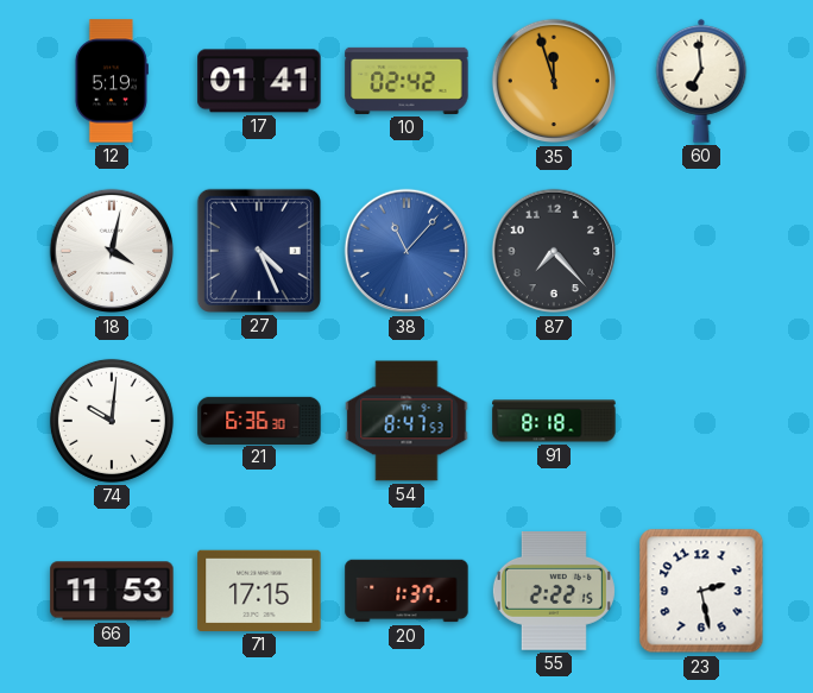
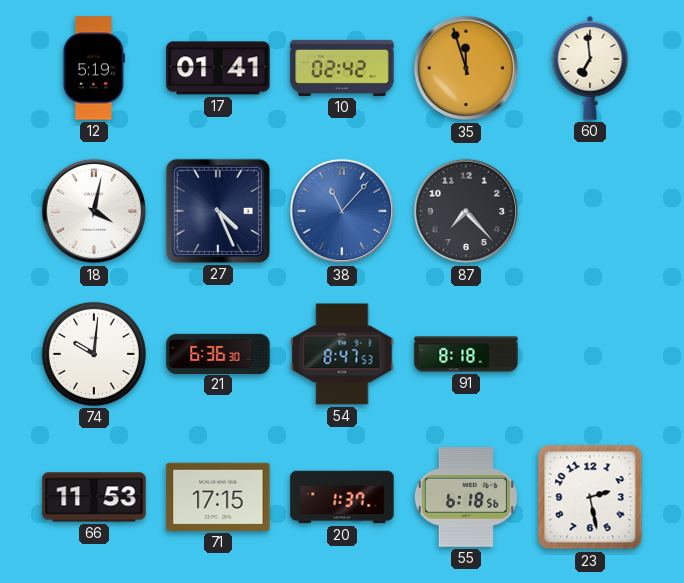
55: 2:22 -> 6:18 (466, 498)
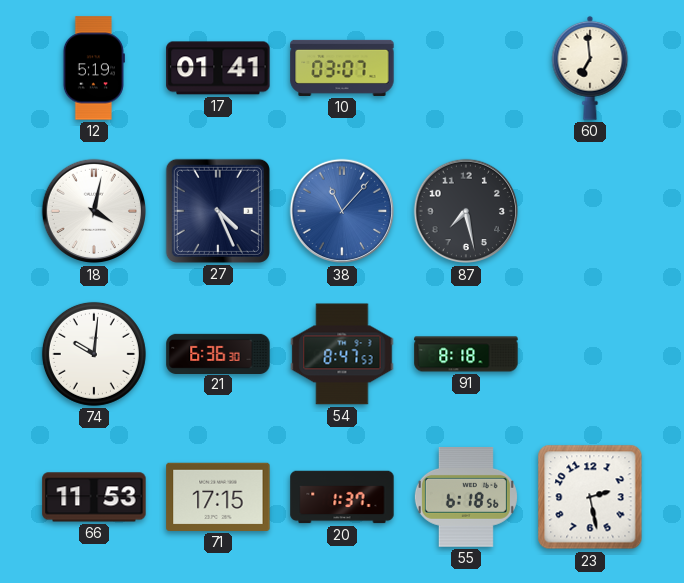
10: 02:42 -> 03:07 (342, 68)
35: 11:57 -> none (466, 68)
87: 7:23 -> 7:28 (466, 211)
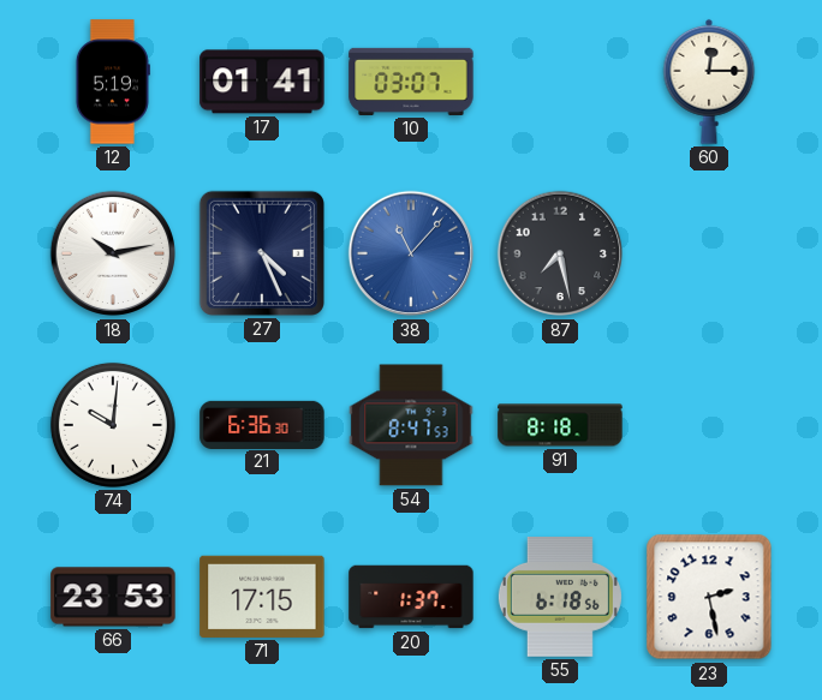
60: 6:59 -> 12:15 (709, 82)
18: 4:02 -> 10:13 (113, 253)
66: 11:53 -> 23:53 (113, 597)
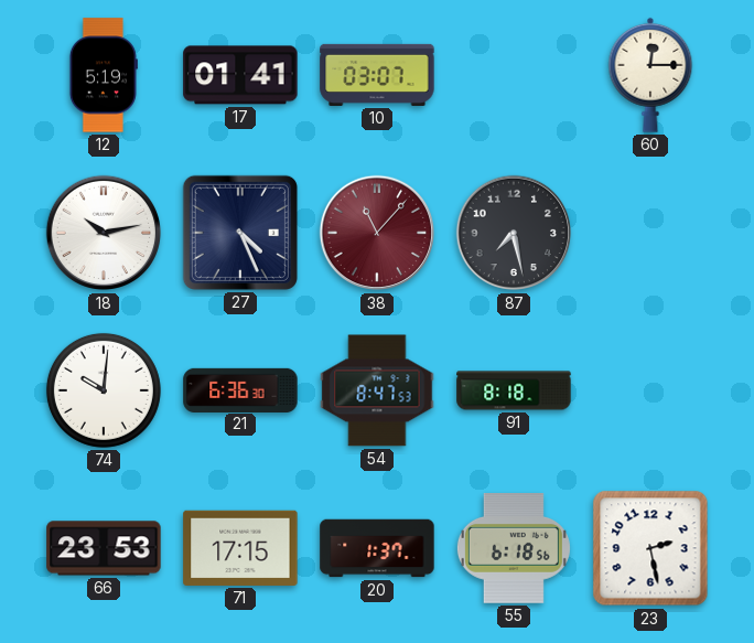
38 dial: blue -> burgundy (377, 233)
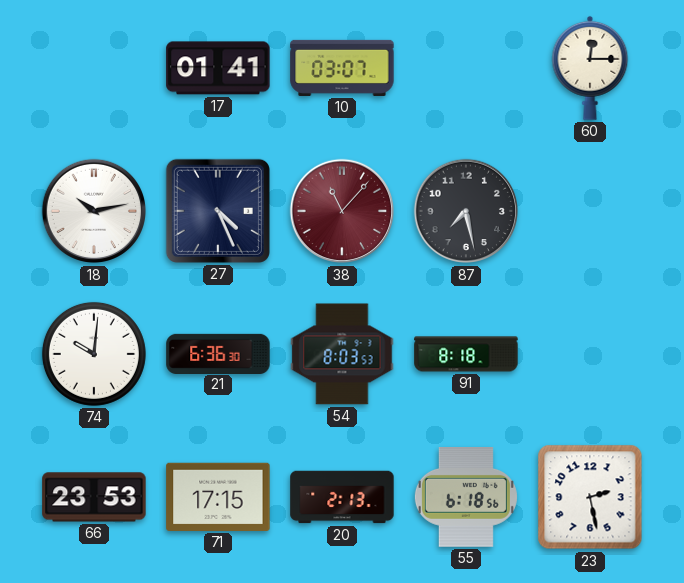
12: 5:19 -> none (104, 75)
54: 8:47 -> 8:03 (342, 354)
20: 1:37 -> 2:13 (342, 497)
